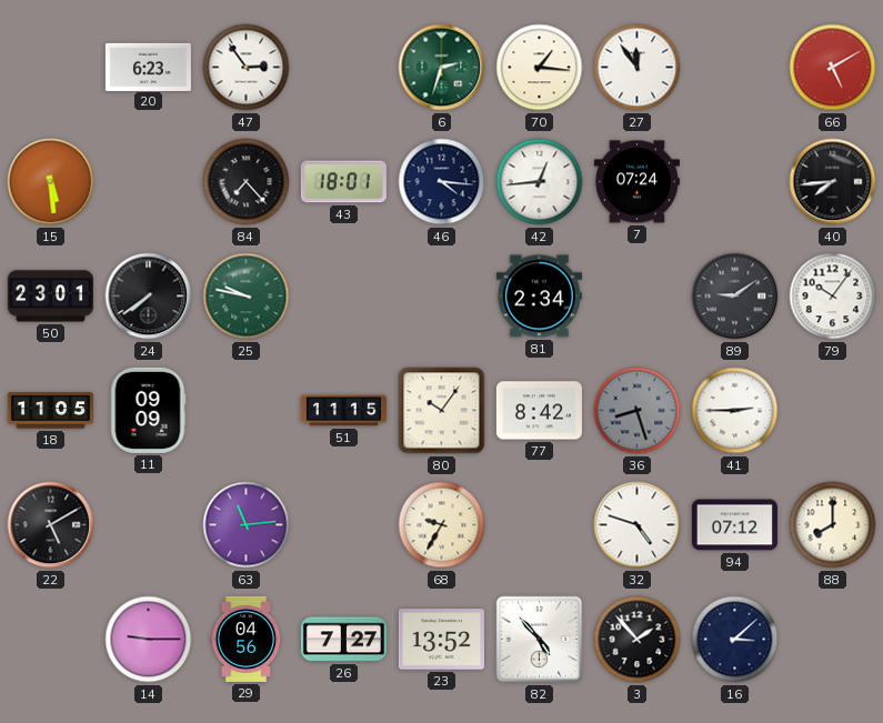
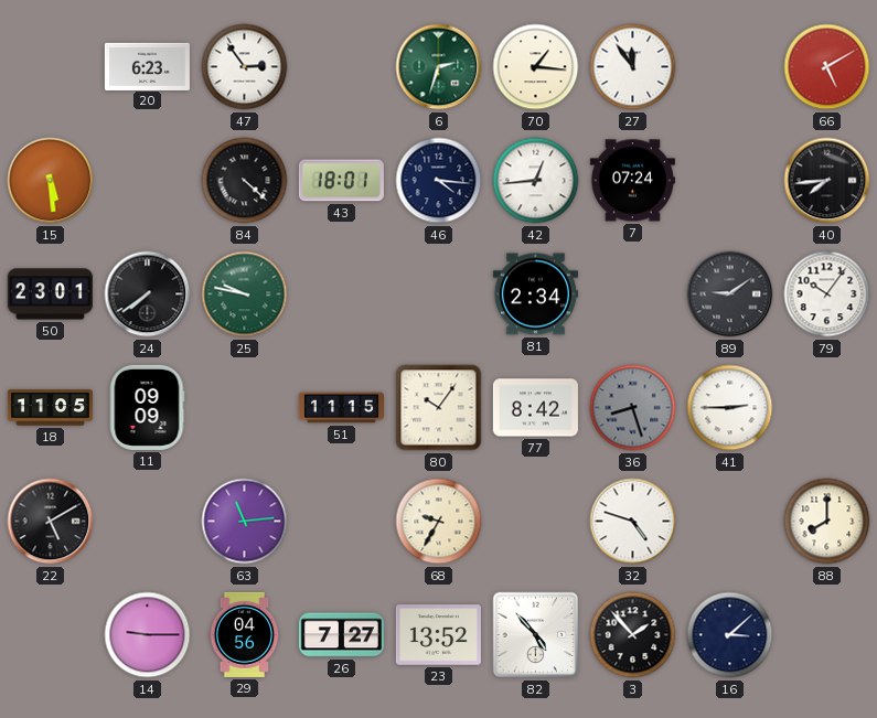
84: 7:23 -> 4:22 (245, 181)
94: 07:12 -> none (734, 525)
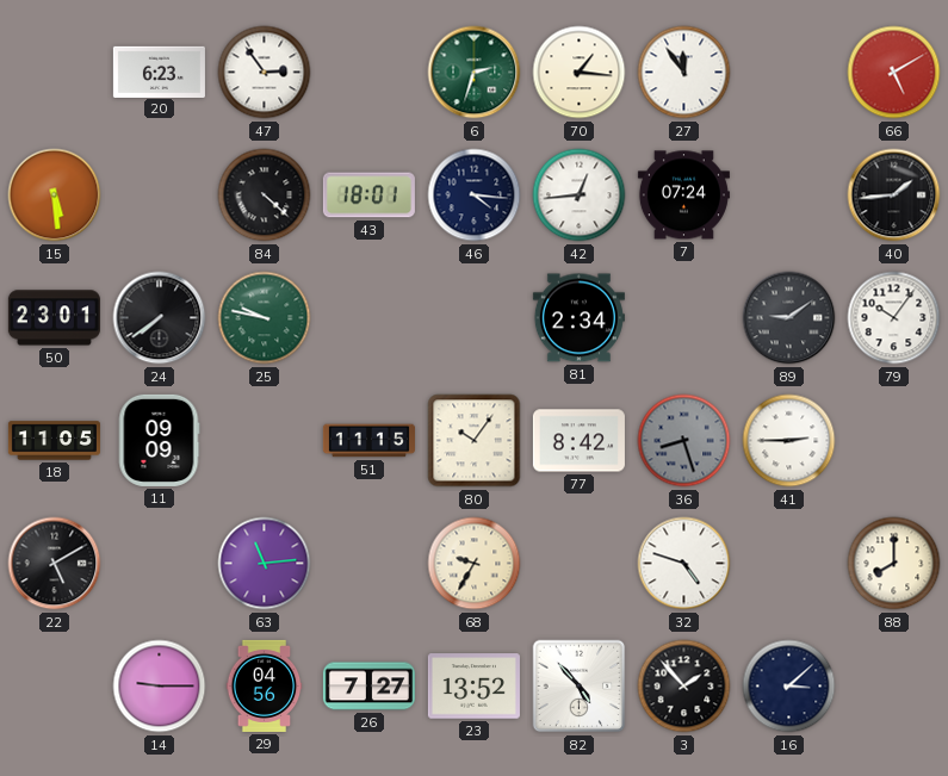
40: 7:44 -> 1:44 (894, 195)
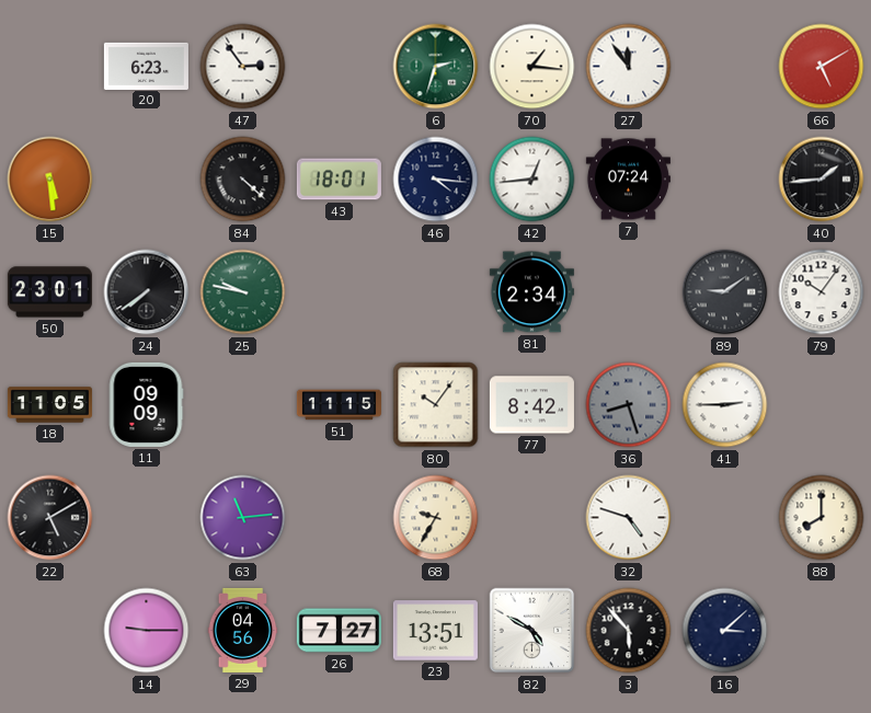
23: 13:52 -> 13:51 (435, 631)
82: 4:53 -> 4:50 (532, 631)
3: 1:53 -> 5:53 (629, 631)
